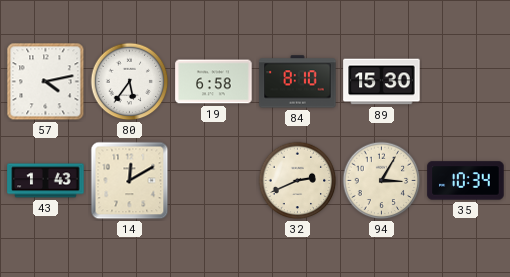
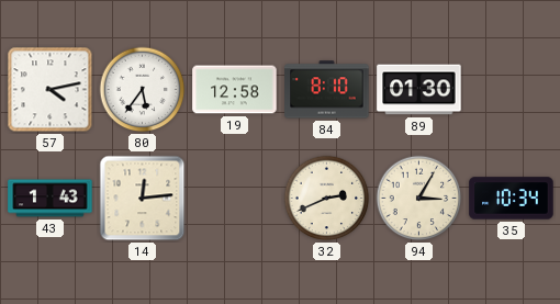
19: 6:58 -> 12:58 (235, 90)
89: 15:30 -> 01:30 (419, 90)
14: 12:10 -> 12:14 (143, 199)
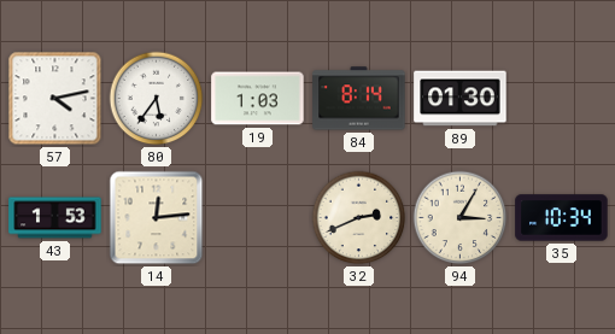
19: 12:58 -> 1:03 (258, 99)
84: 8:10 -> 8:14 (359, 99)
43: 1:43 -> 1:53 (55, 218)
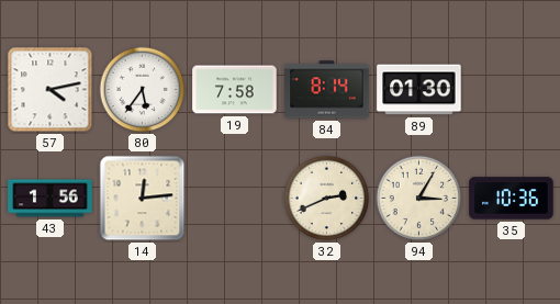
19: 1:03 -> 7:58 (235, 90)
43: 1:53 -> 1:56 (51, 199)
35: 10:34 -> 10:36 (512, 199)
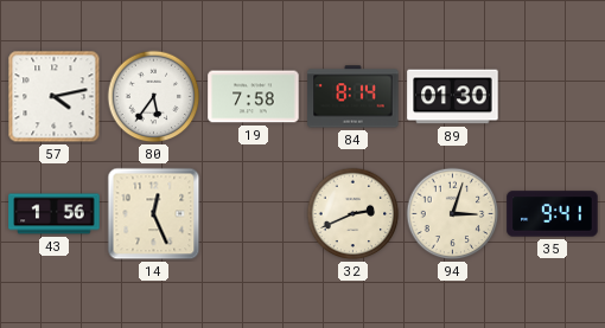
14: 12:14 -> 12:26 (154, 214)
94: 3:05 -> 3:03 (453, 214)
35: 10:36 -> 9:41 (553, 214)
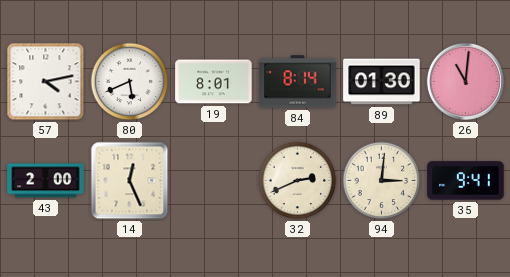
80: 5:36 -> 5:41 (130, 82)
19: 7:58 -> 8:01 (214, 82)
26: none -> 11:01 (465, 81)
43: 1:56 -> 2:00 (46, 181)
94: 3:03 -> 3:01 (382, 181)
